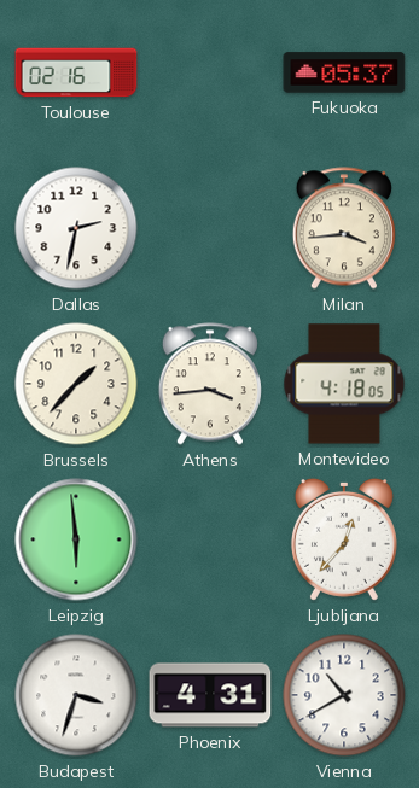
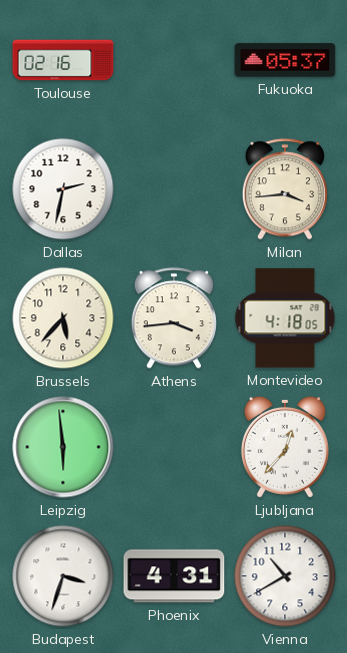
Brussels: 1:37 -> 5:37 (63, 318)
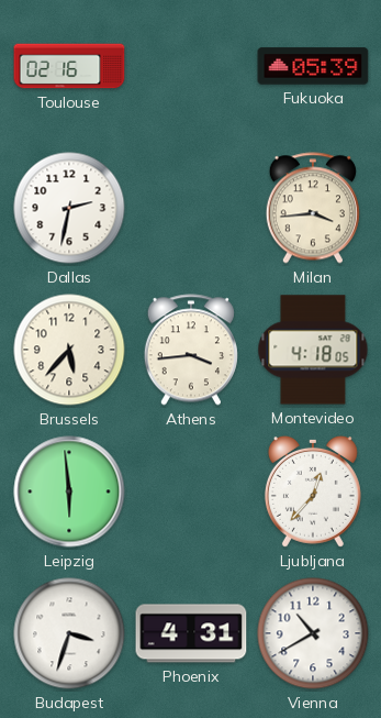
Fukuoka: 05:37 -> 05:39 (313, 66)
